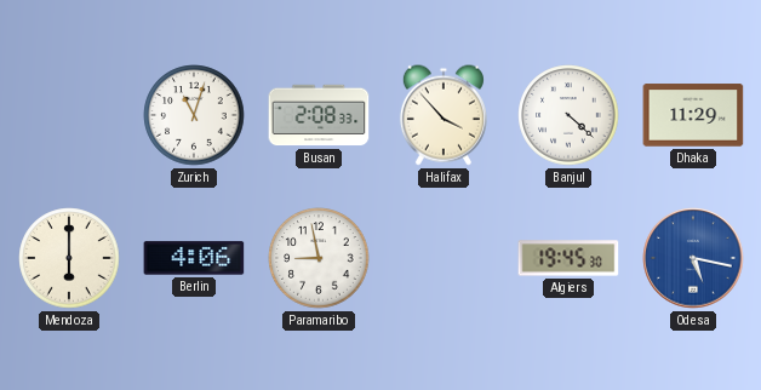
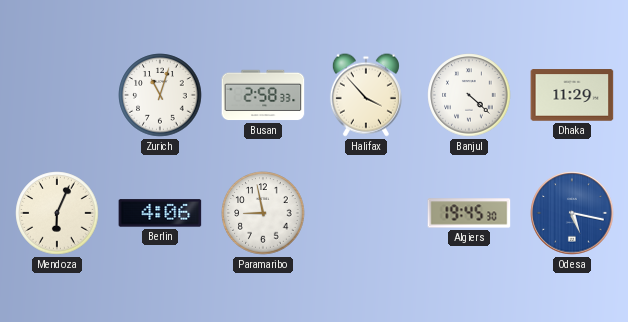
Busan: 2:08 -> 2:58 (263, 95)
Mendoza: 6:00 -> 6:04 (57, 213)
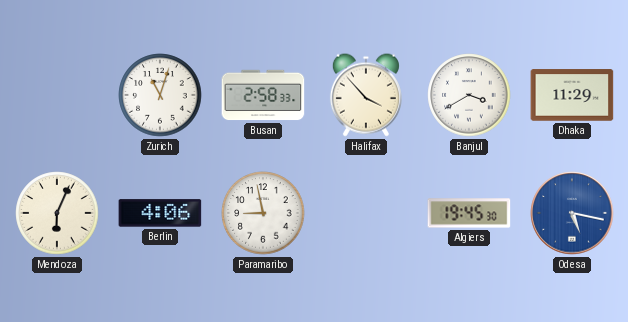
Banjul: 4:22 -> 3:40 (469, 95)
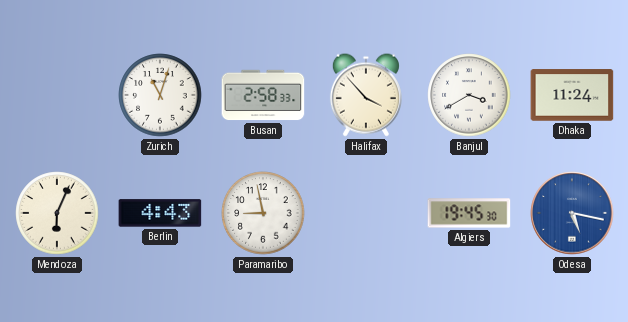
Dhaka: 11:29 -> 11:24 (572, 95)
Berlin: 4:06 -> 4:43 (160, 213)
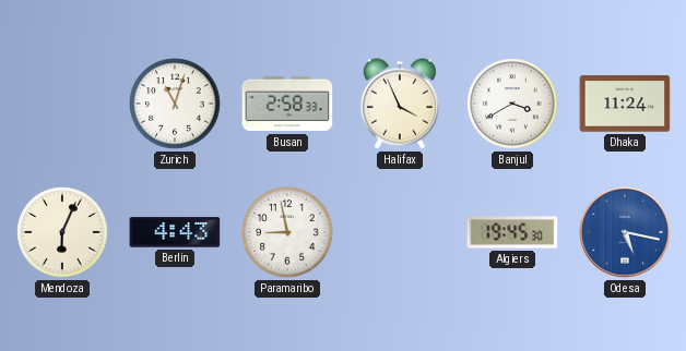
Halifax: 3:53 -> 3:56 (400, 104)
